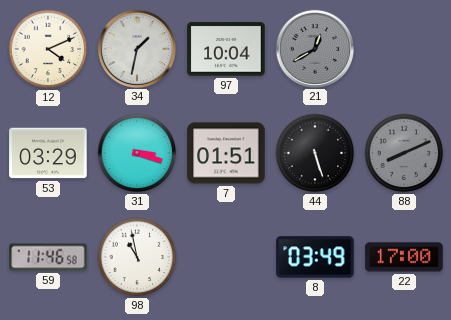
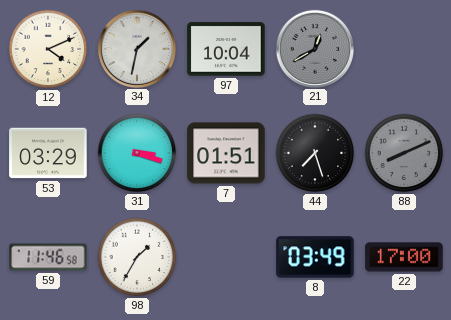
44: 5:27 -> 7:27 (315, 153)
98: 10:58 -> 1:35 (137, 257)
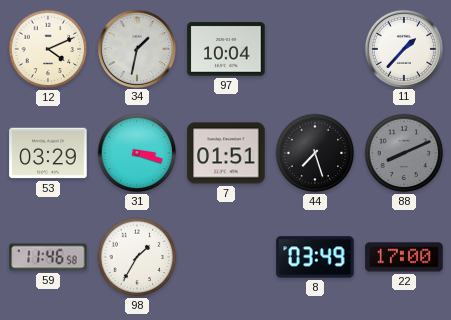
21: 12:40 -> none (314, 48)
11: none -> 1:37 (403, 48)
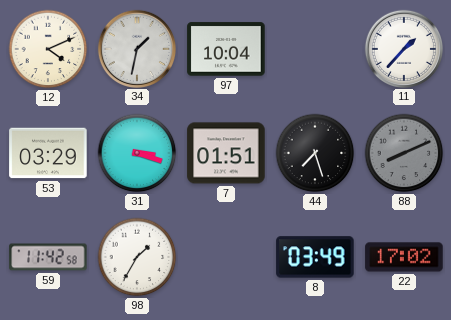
59: 11:46 -> 11:42 (48, 257)
22: 17:00 -> 17:02 (404, 257)
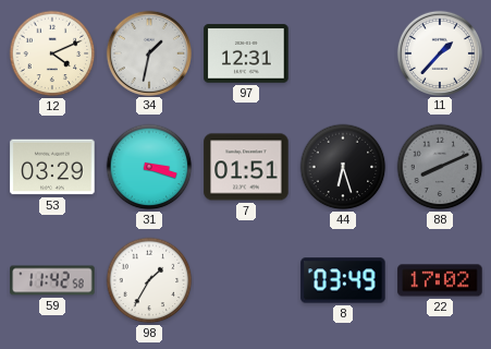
97: 10:04 -> 12:31 (246, 53)
44: 7:27 -> 6:27 (343, 167)
